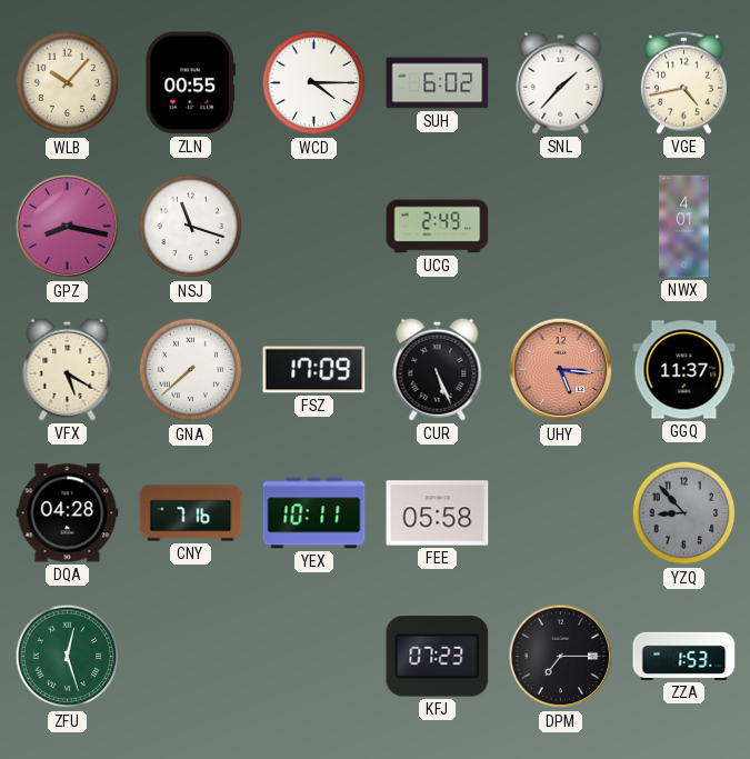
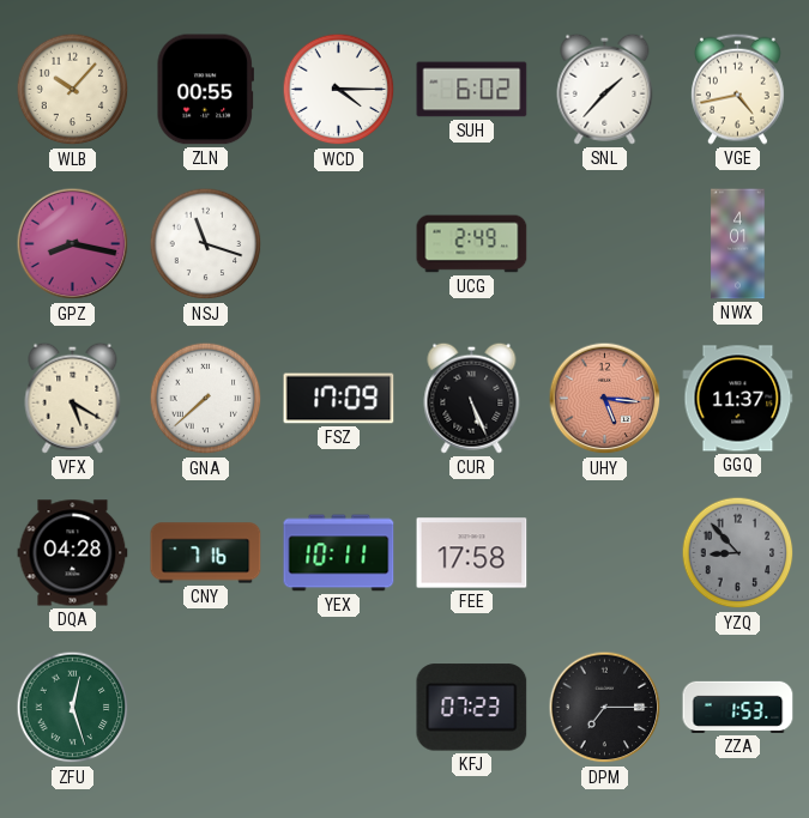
FEE: 05:58 -> 17:58 (472, 553)
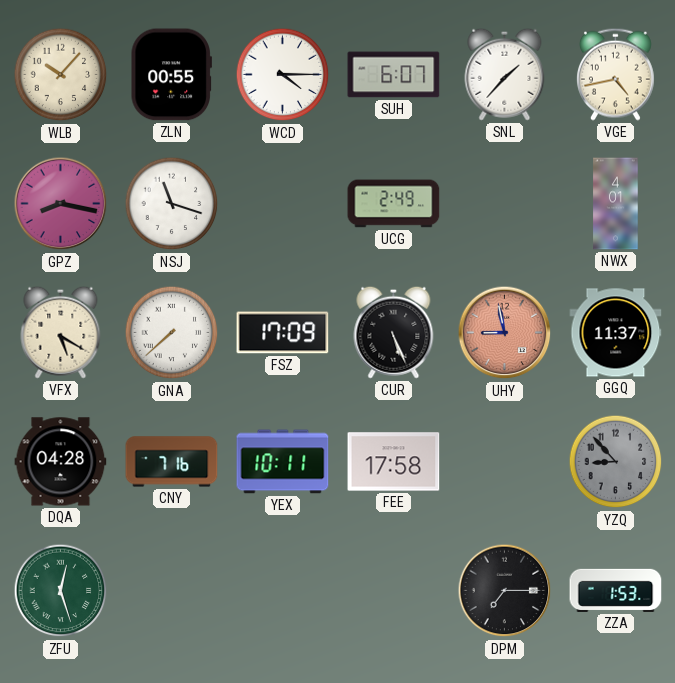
SUH: 6:02 -> 6:07 (394, 75)
UHY: 5:16 -> 8:58 (505, 333)
KFJ: 07:23 -> none (472, 708)
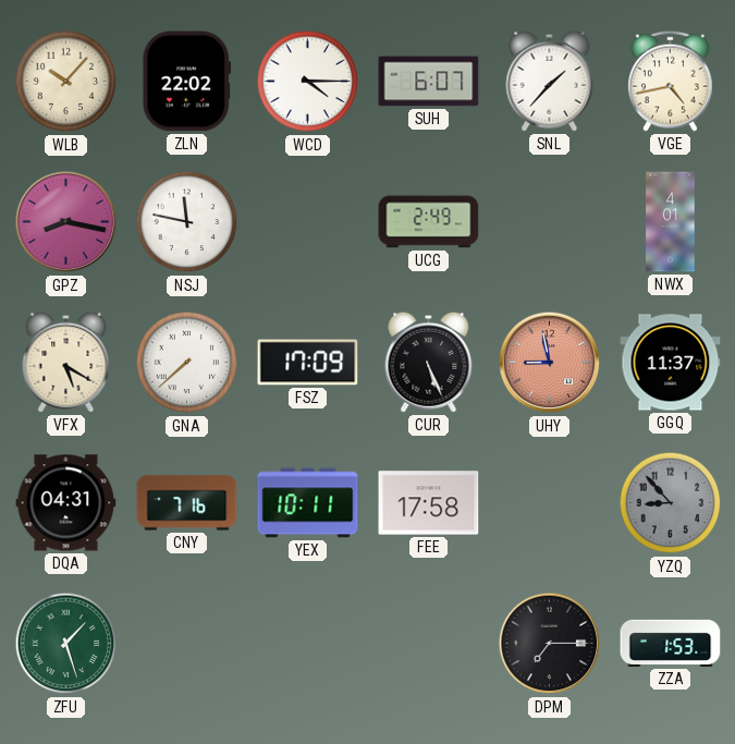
ZLN: 00:55 -> 22:02 (186, 82)
NSJ: 11:18 -> 11:47 (187, 222)
DQA: 04:28 -> 04:31 (66, 503)
ZFU: 12:27 -> 1:27 (66, 644)
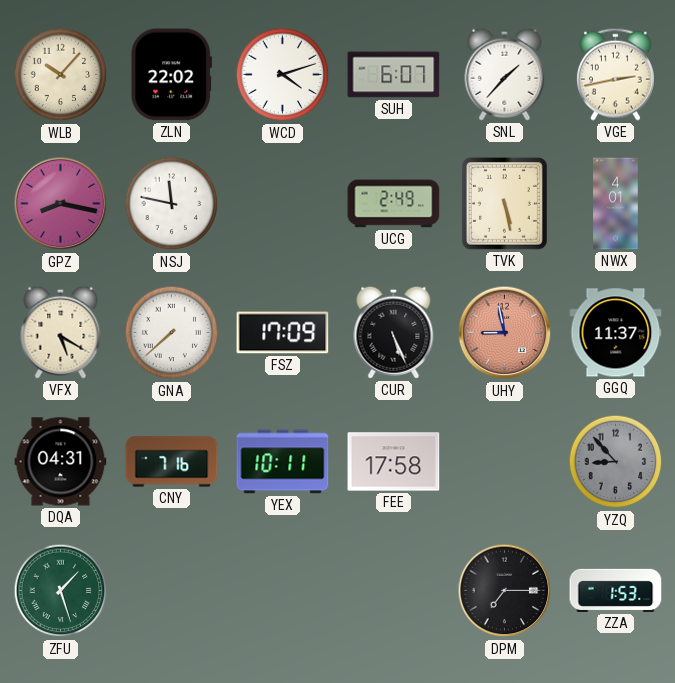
WCD: 4:15 -> 4:12 (283, 75)
VGE: 4:43 -> 2:43 (615, 74)
TVK: none -> 5:28 (504, 203)
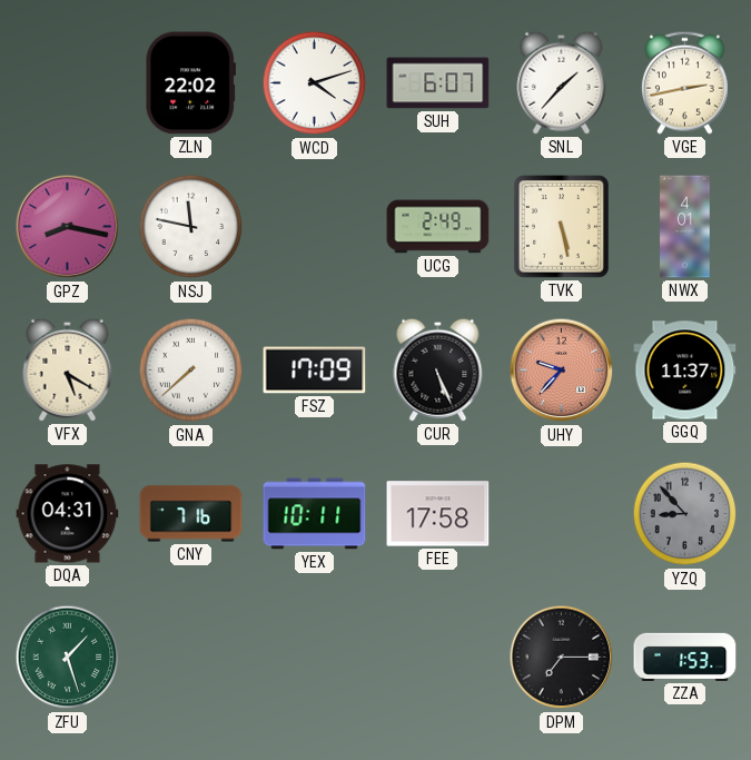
WLB: 10:07 -> none (61, 75)
UHY: 8:58 -> 9:37 (562, 371)
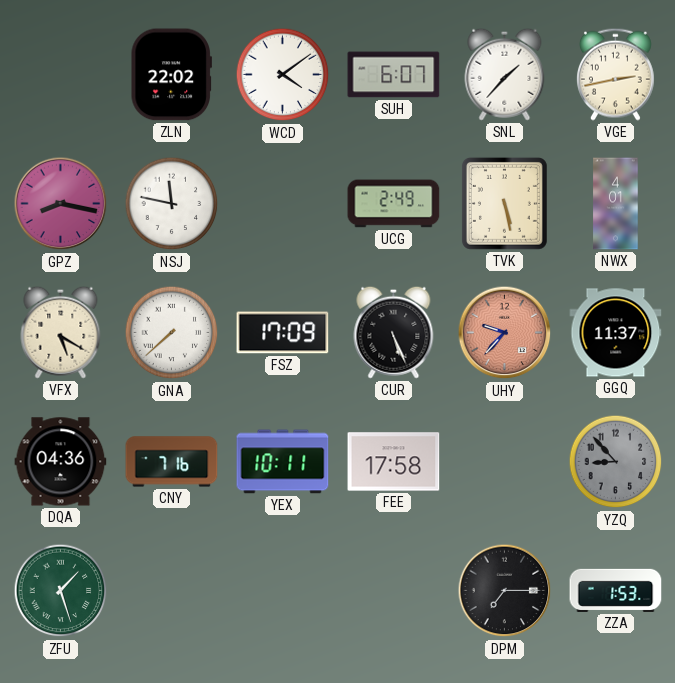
WCD: 4:12 -> 4:09 (283, 75)
DQA: 04:31 -> 04:36 (61, 462)
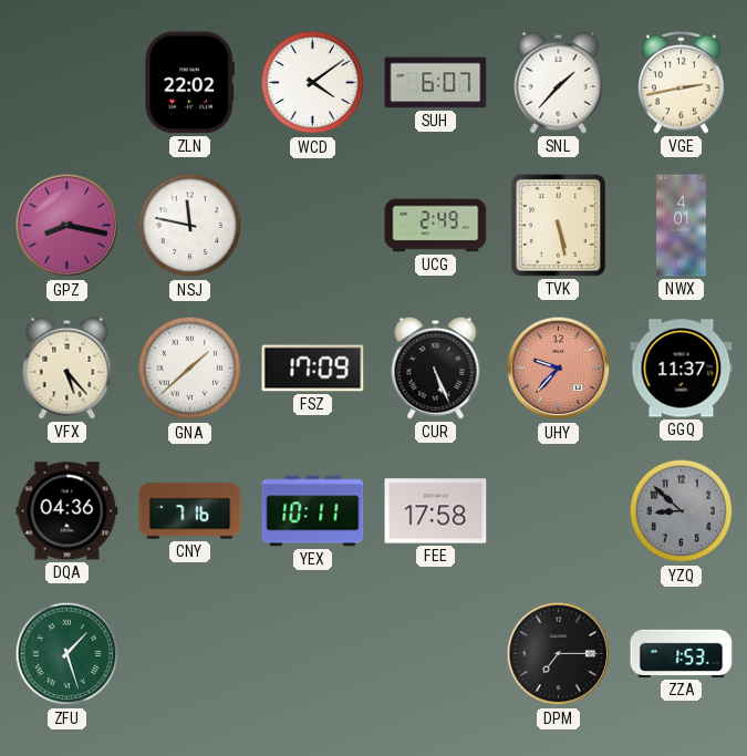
VFX: 5:20 -> 5:23 (68, 367)
GNA: 7:38 -> 1:38 (190, 369)
YZQ: 8:53 -> 8:52 (682, 511)
